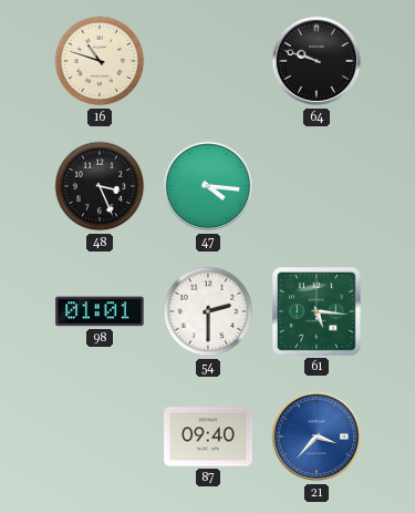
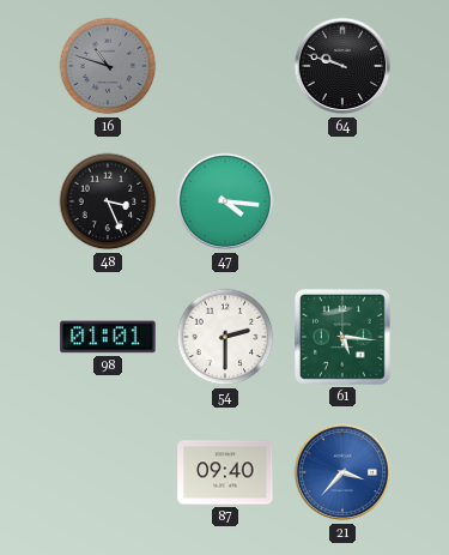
16 dial: cream -> grey (108, 66)
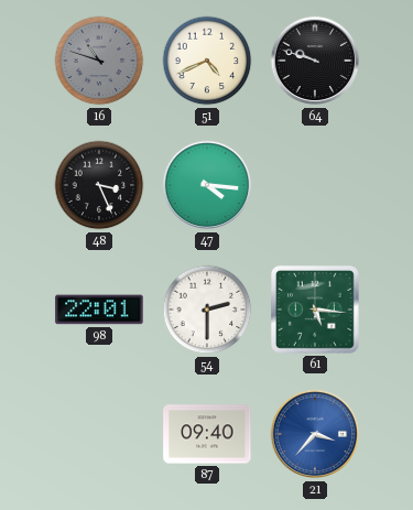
51: none -> 4:41 (207, 61)
98: 01:01 -> 22:01 (99, 310)
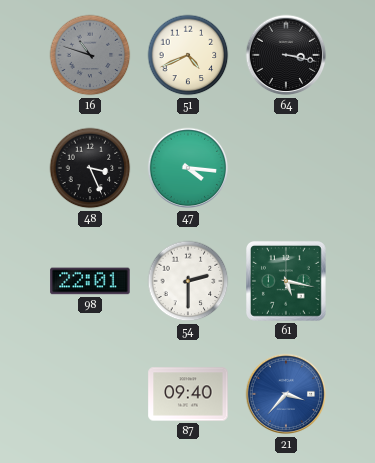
64: 9:48 -> 3:17 (286, 55)
61: 5:16 -> 5:17 (287, 282)
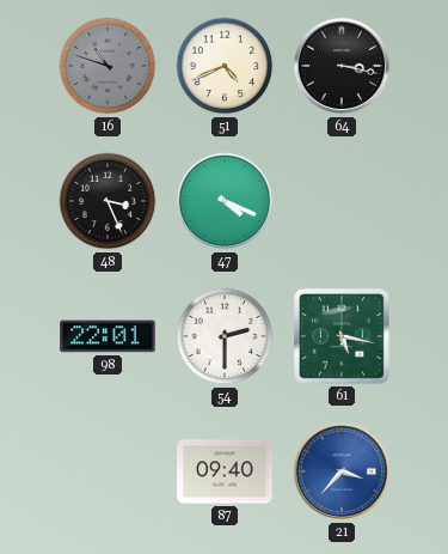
47: 4:16 -> 4:19 (225, 201)
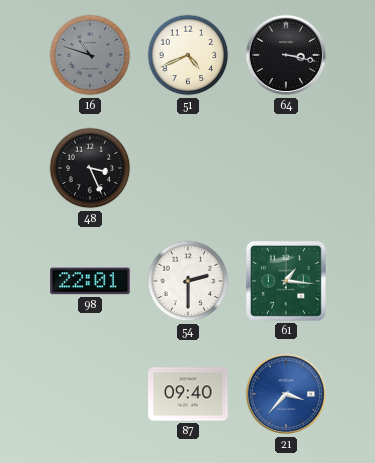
47: 4:19 -> none (225, 201)
61: 5:17 -> 1:16 (287, 282)
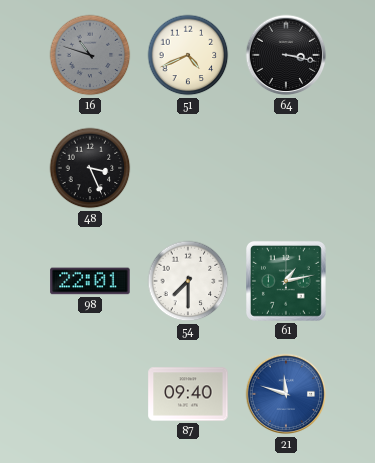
54: 2:30 -> 7:30 (188, 281)
61: 1:16 -> 1:13 (287, 282)
21: 3:37 -> 11:48 (286, 394)
